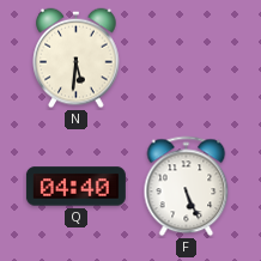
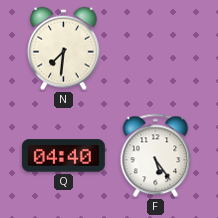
N: 5:31 -> 7:31 (64, 49)
F: 5:26 -> 5:24 (156, 156)
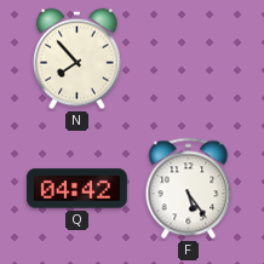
N: 7:31 -> 7:53 (78, 59)
Q: 04:40 -> 04:42 (76, 189)
